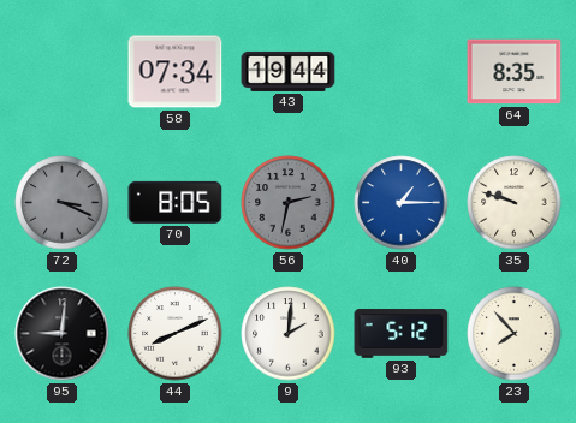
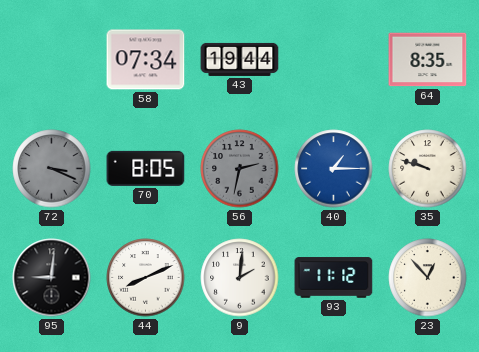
93: 5:12 -> 11:12 (334, 278)
23: 7:53 -> 12:53 (428, 278)
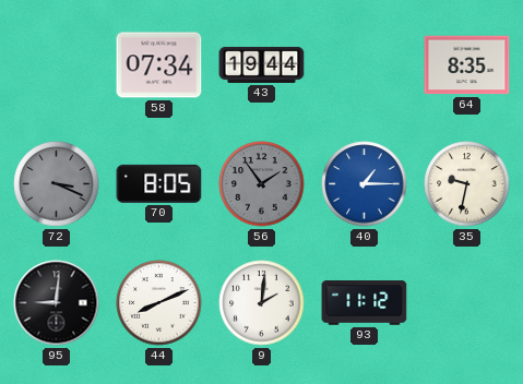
56: 2:32 -> 1:54 (262, 184)
35: 9:48 -> 9:32 (467, 184)
23: 12:53 -> none (428, 278)
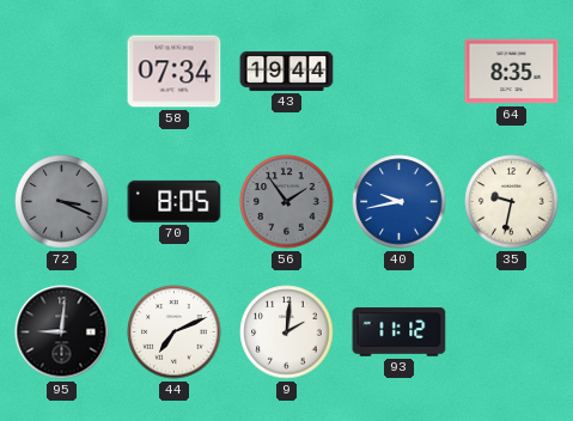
40: 1:15 -> 9:43 (400, 202)
44: 8:11 -> 7:11 (175, 332)
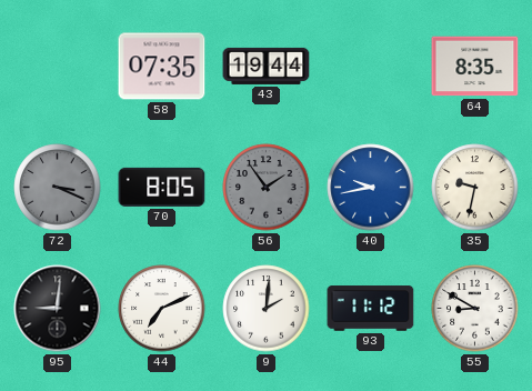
58: 07:34 -> 07:35 (162, 67)
55: none -> 8:50 (475, 309)
